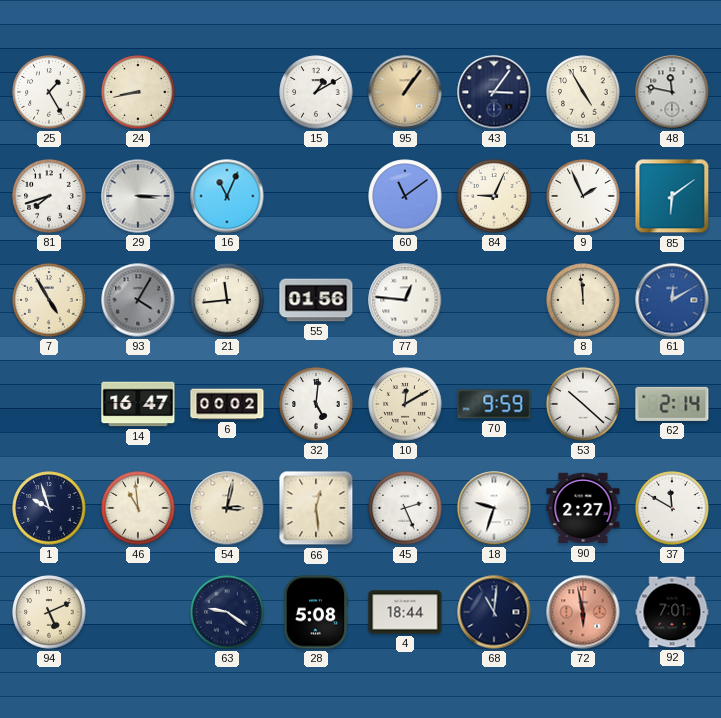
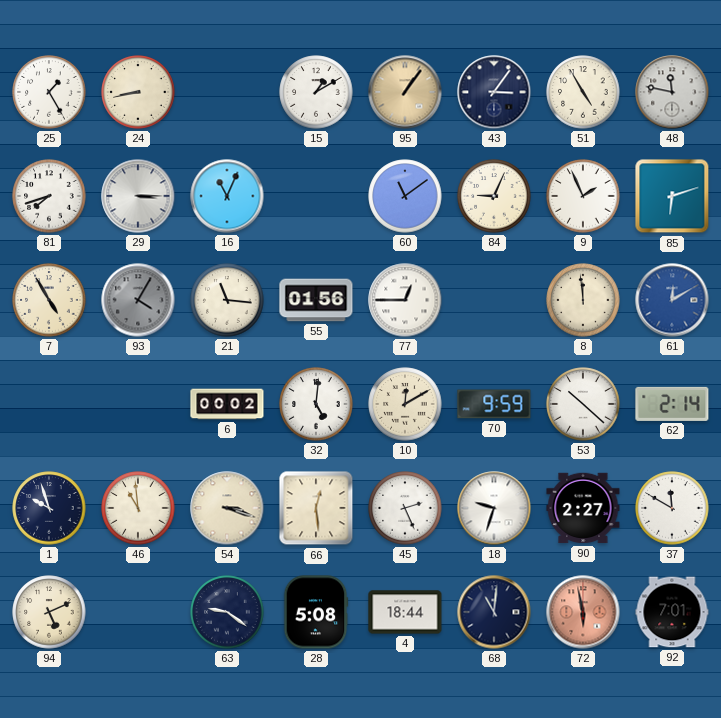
85: 6:09 -> 6:12 (672, 196)
21: 11:44 -> 11:16 (227, 300)
77: 12:46 -> 12:45 (405, 300)
14: 16:47 -> none (138, 404)
54: 3:02 -> 3:18 (227, 508)
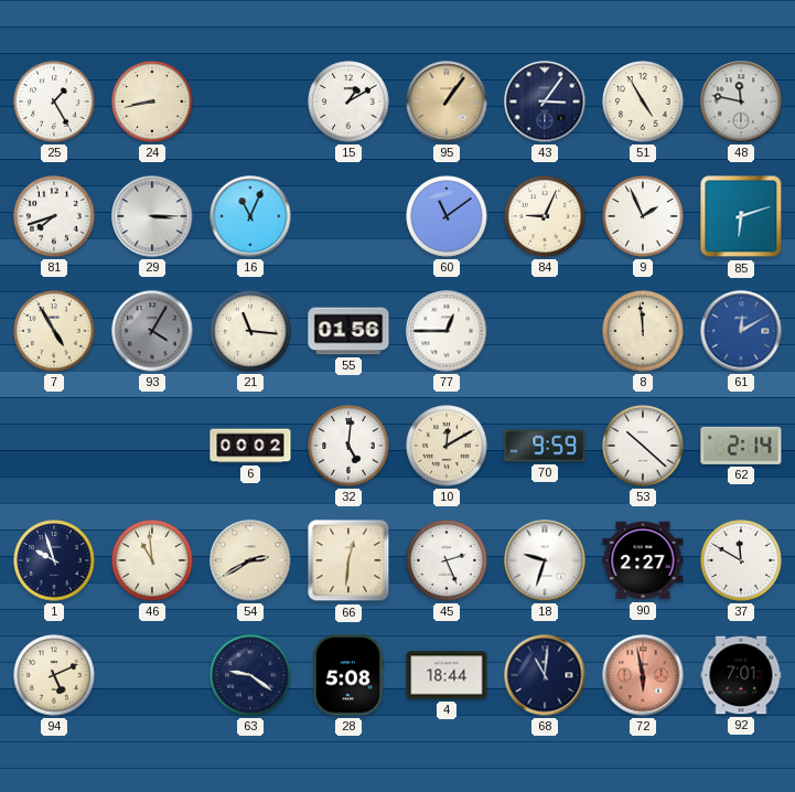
54: 3:18 -> 2:40 (250, 560)
66: 12:29 -> 12:31 (348, 560)
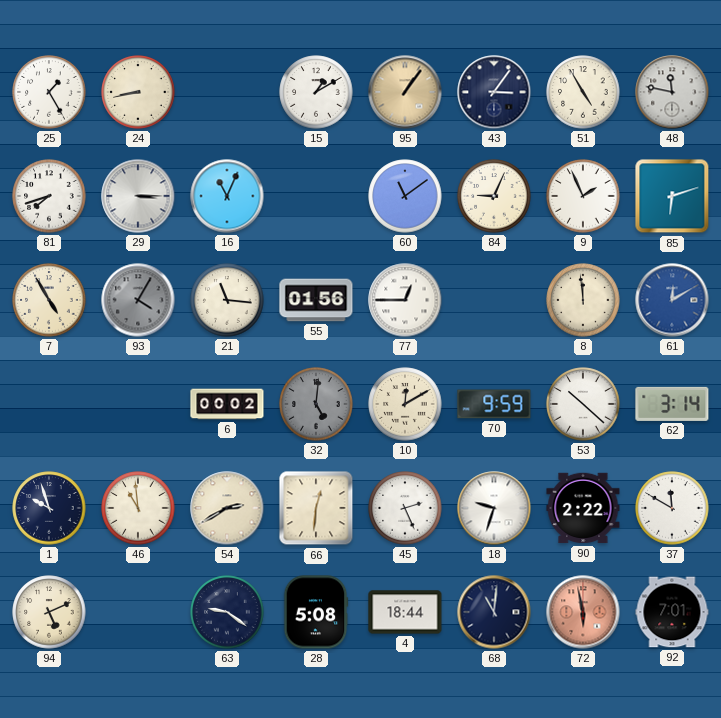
32 dial: white -> grey (316, 404)
62: 2:14 -> 3:14 (672, 404)
90: 2:27 -> 2:22 (583, 508)
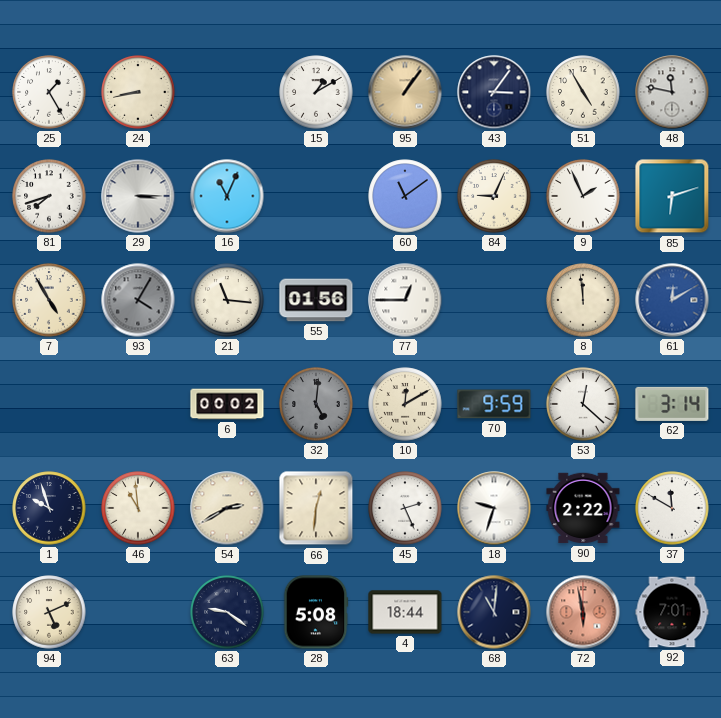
53: 10:22 -> 12:22 (583, 404)
